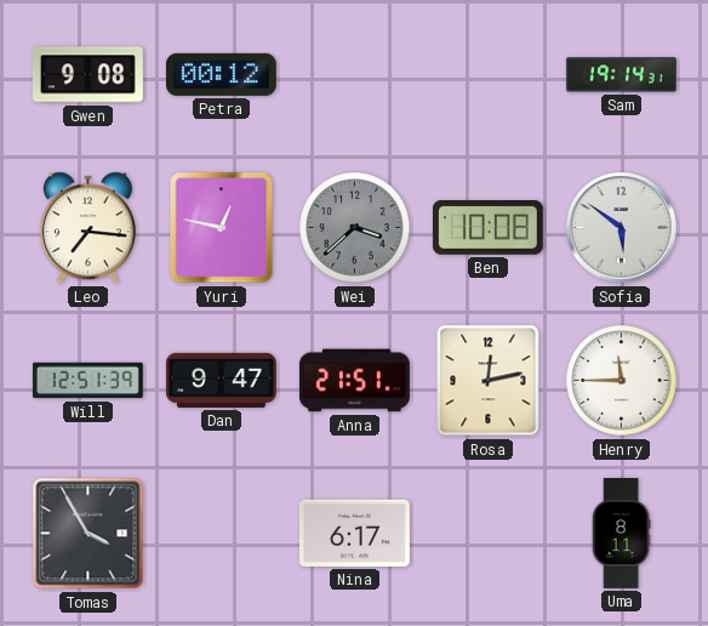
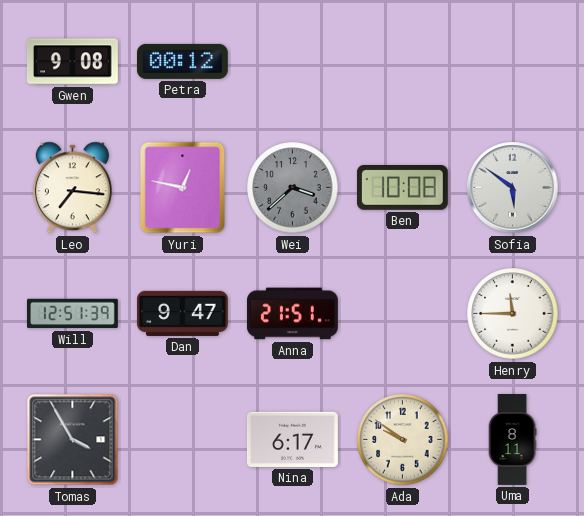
Sam: 19:14 -> none (621, 75)
Rosa: 12:13 -> none (489, 381)
Ada: none -> 9:51 (403, 440)
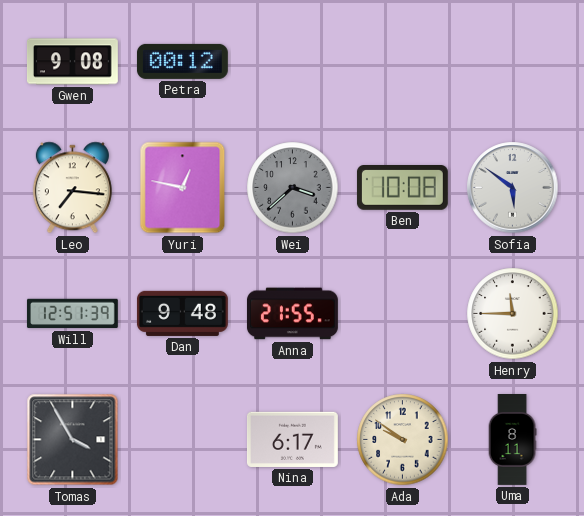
Dan: 9:47 -> 9:48 (182, 313)
Anna: 21:51 -> 21:55 (292, 314)
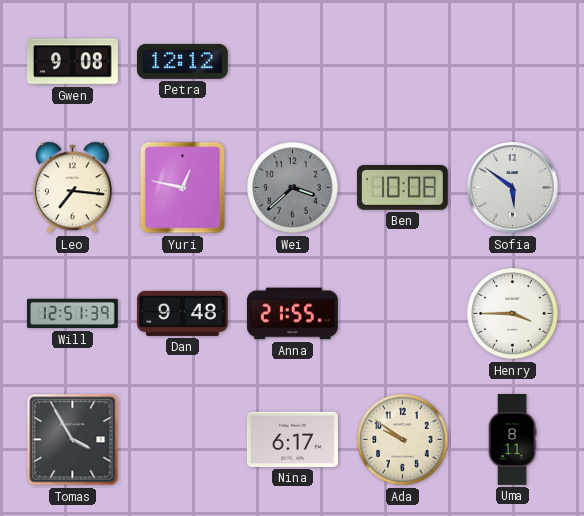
Petra: 00:12 -> 12:12 (182, 61)
Henry: 11:45 -> 3:45 (513, 314)
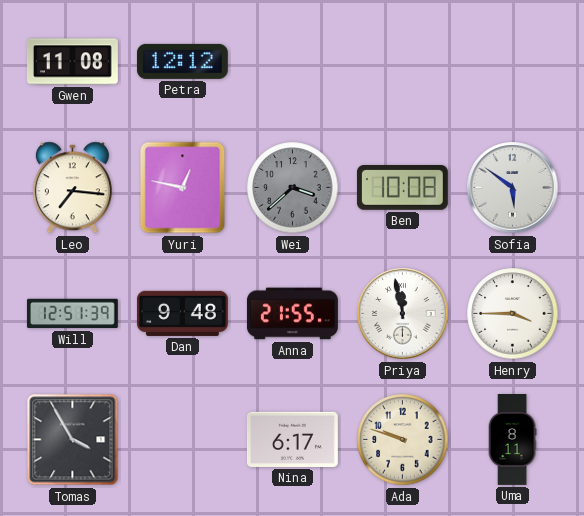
Gwen: 9:08 -> 11:08 (72, 62)
Priya: none -> 11:58 (403, 314)
Ada: 9:51 -> 9:48 (403, 440)
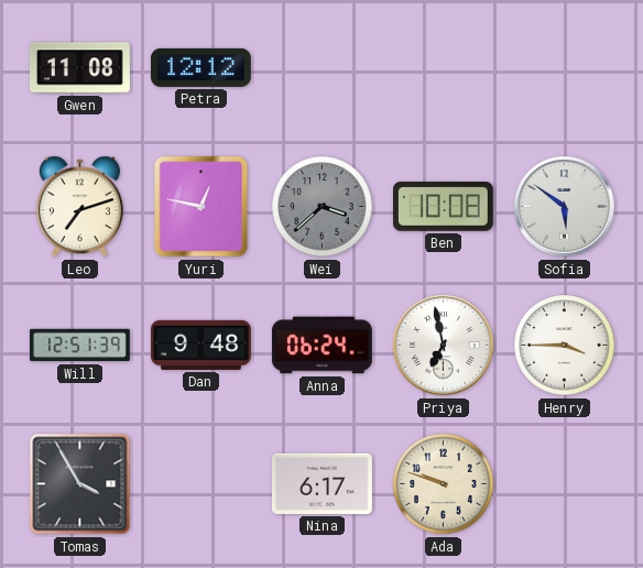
Leo: 7:16 -> 7:12 (79, 207)
Anna: 21:55 -> 06:24 (321, 346)
Priya: 11:58 -> 6:58 (444, 346)
Uma: 8:11 -> none (512, 440)
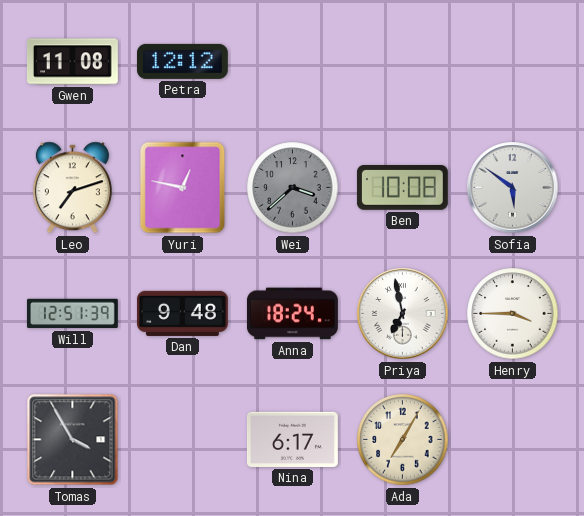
Anna: 06:24 -> 18:24 (292, 314)
Ada: 9:48 -> 7:05 (403, 440)
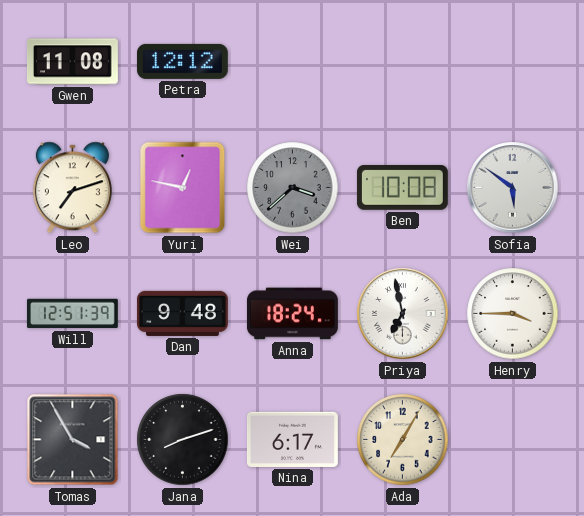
Jana: none -> 8:12 (183, 440)
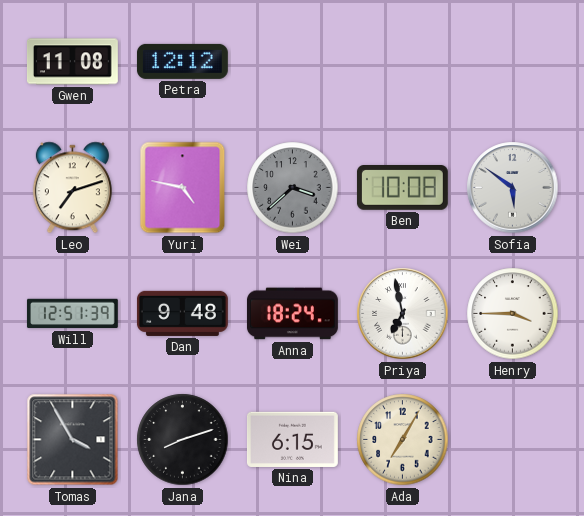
Yuri: 12:47 -> 4:47 (183, 188)
Nina: 6:17 -> 6:15 (292, 439)
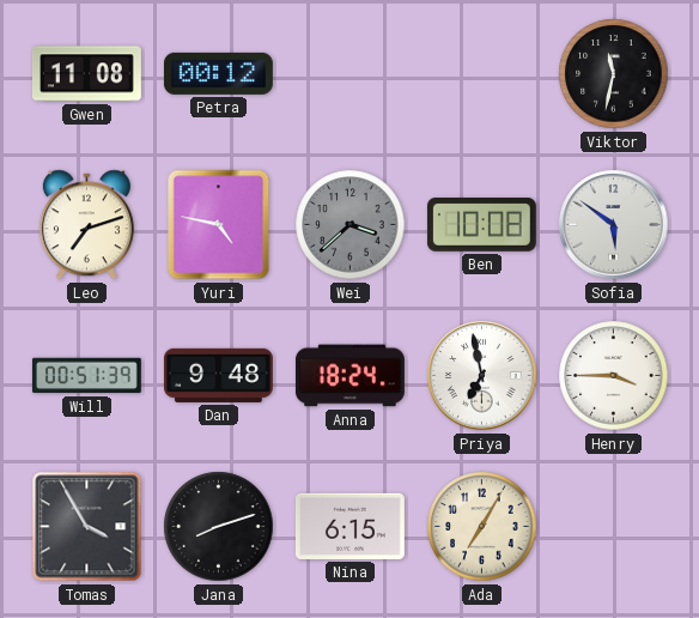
Petra: 12:12 -> 00:12 (218, 73)
Viktor: none -> 11:32 (614, 74)
Will: 12:51 -> 00:51 (86, 376)
